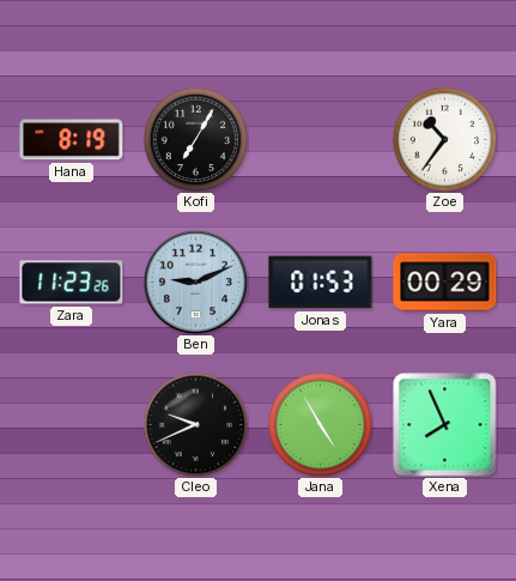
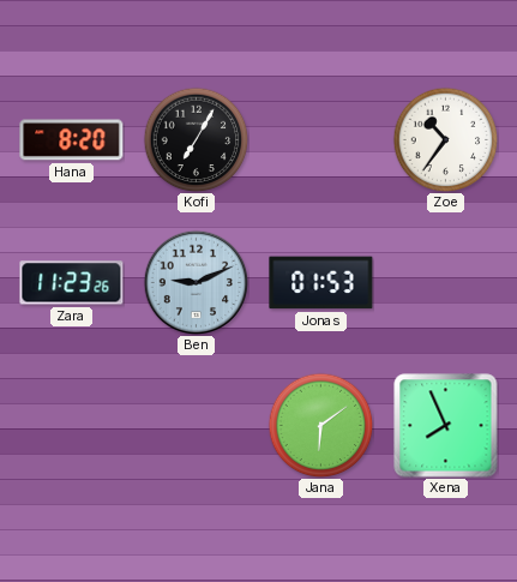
Hana: 8:19 -> 8:20 (72, 140)
Yara: 00:29 -> none (445, 283)
Cleo: 9:41 -> none (195, 424)
Jana: 4:55 -> 6:09 (320, 425)
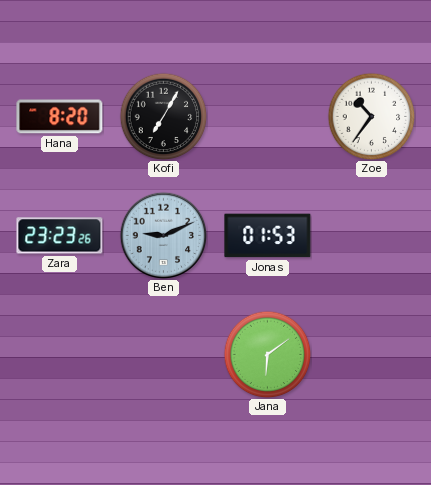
Zara: 11:23 -> 23:23 (60, 236)
Xena: 7:56 -> none (446, 426)
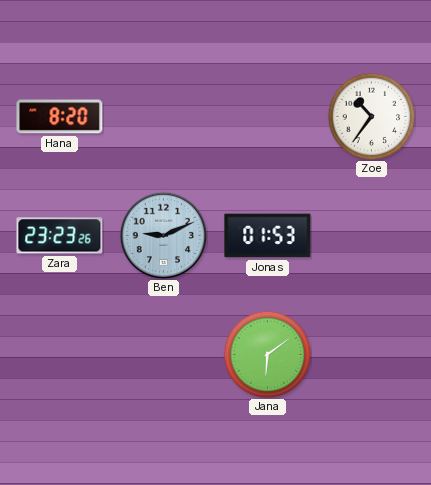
Kofi: 7:05 -> none (163, 116)
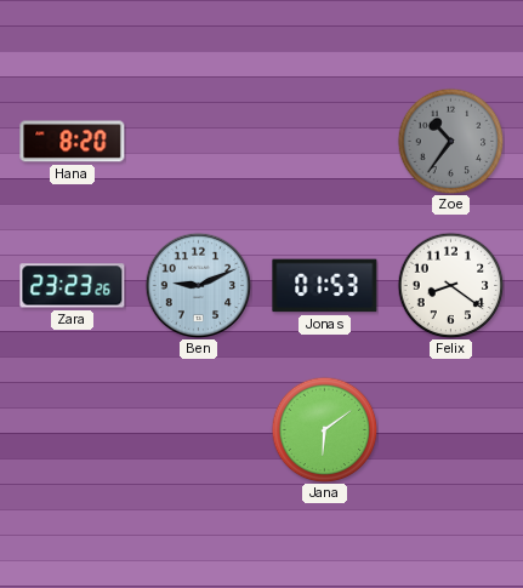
Zoe dial: white -> grey (450, 141)
Felix: none -> 8:21 (450, 285)
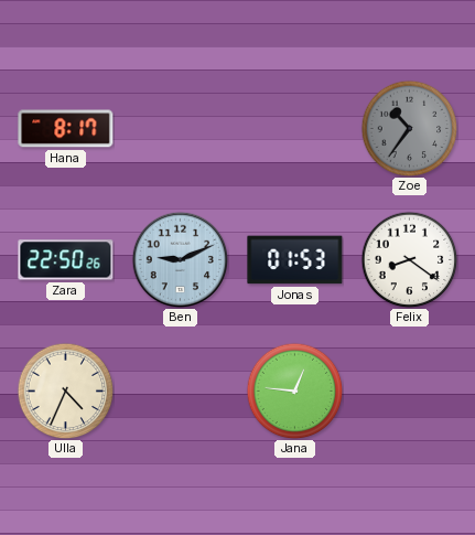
Hana: 8:20 -> 8:17 (66, 129)
Zara: 23:23 -> 22:50 (66, 260)
Ulla: none -> 4:34 (65, 390)
Jana: 6:09 -> 12:46 (294, 390)
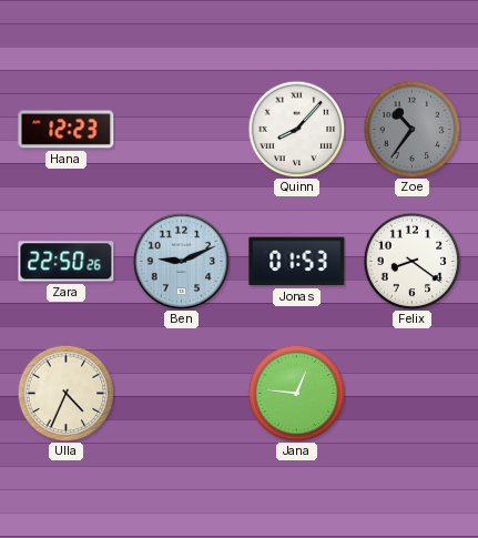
Hana: 8:17 -> 12:23 (67, 130)
Quinn: none -> 8:07 (296, 129)
